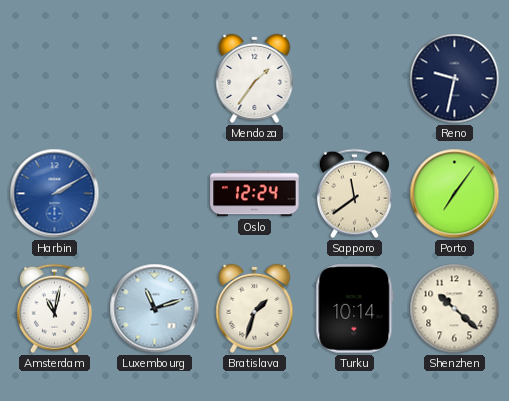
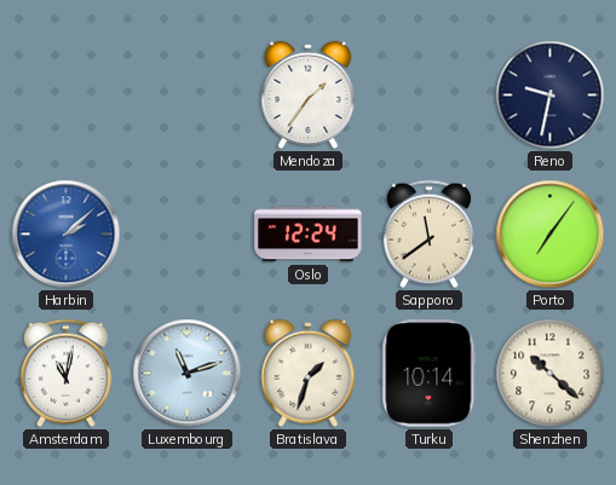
Harbin: 2:10 -> 2:08 (67, 235)
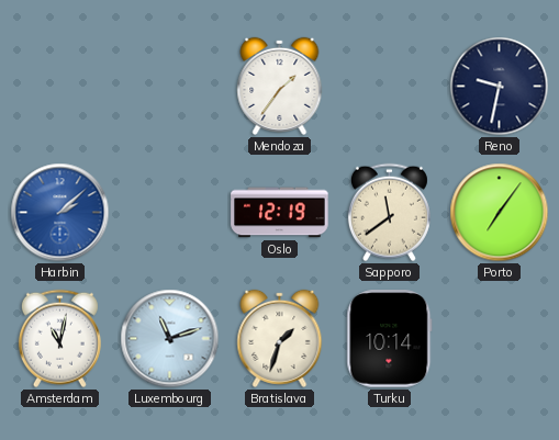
Oslo: 12:24 -> 12:19 (280, 213)
Shenzhen: 10:22 -> none (551, 374)
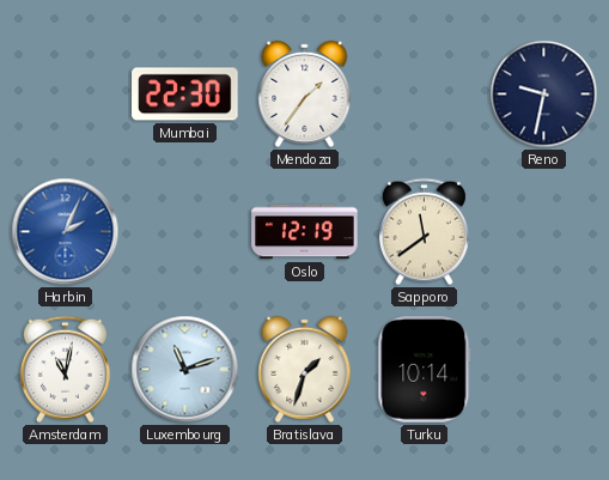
Mumbai: none -> 22:30 (185, 95)
Harbin: 2:08 -> 2:04 (66, 232)
Porto: 7:06 -> none (500, 213)
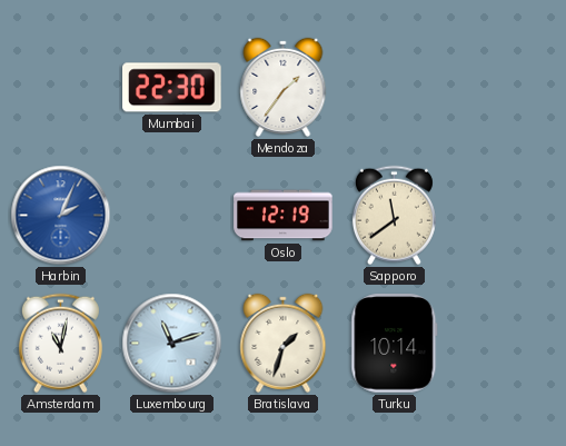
Reno: 9:32 -> none (544, 95)
